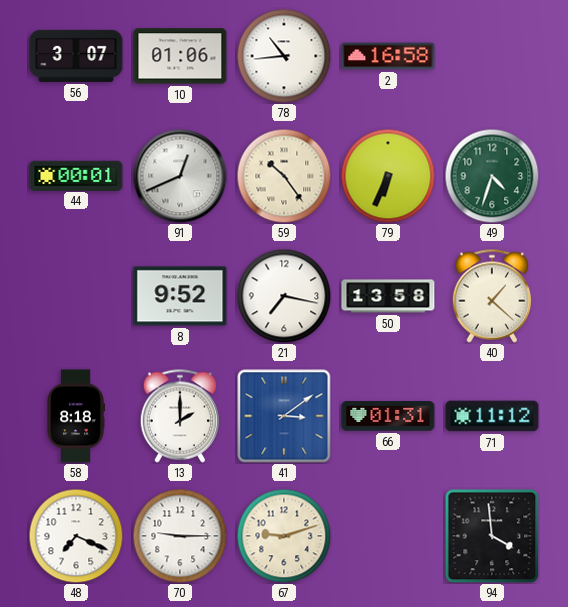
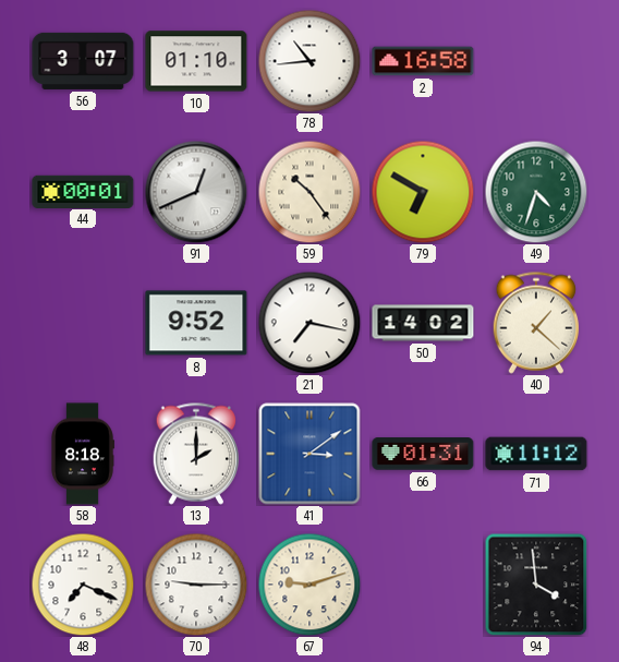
10: 01:06 -> 01:10 (196, 61)
79: 6:34 -> 6:50 (423, 192)
50: 13:58 -> 14:02 (423, 323)
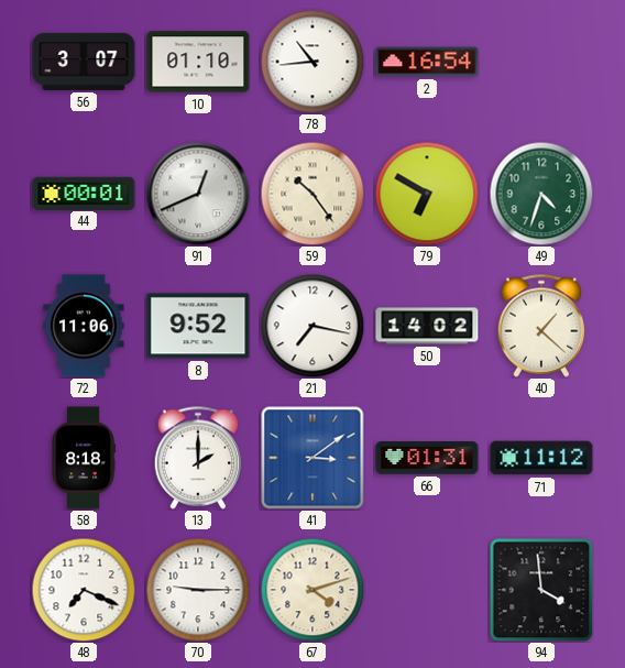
2: 16:58 -> 16:54 (427, 62)
72: none -> 11:06 (84, 326)
67: 9:12 -> 4:12 (312, 590)
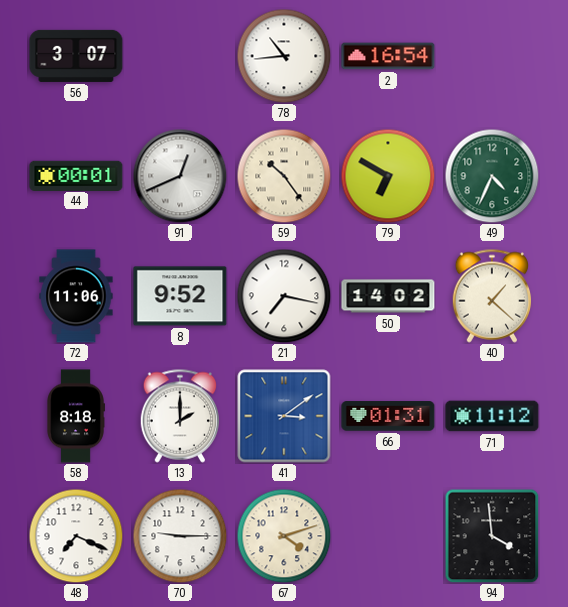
10: 01:10 -> none (198, 62)
49: 4:33 -> 4:34 (492, 176)
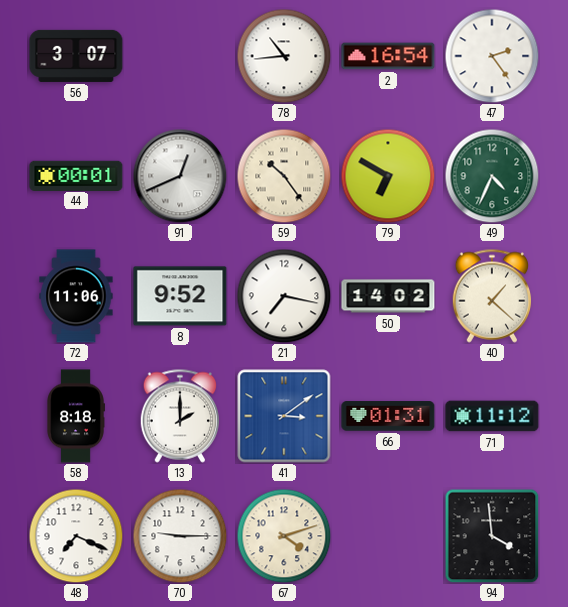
47: none -> 2:24 (492, 56)
